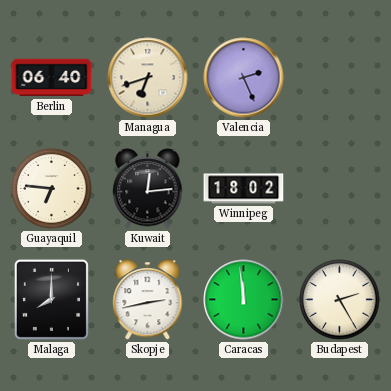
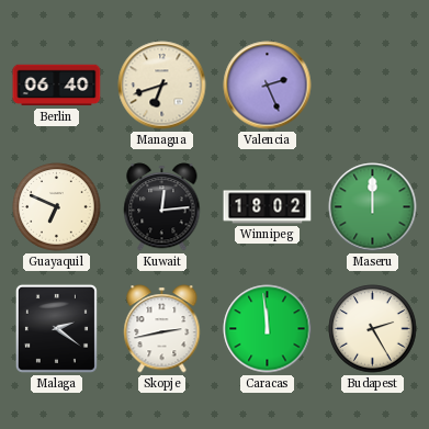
Guayaquil: 6:46 -> 6:49 (57, 207)
Maseru: none -> 12:00 (373, 207)
Malaga: 8:00 -> 2:21 (56, 328)
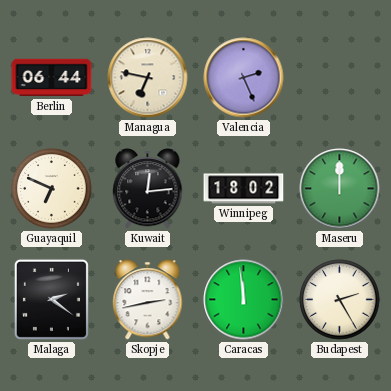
Berlin: 06:40 -> 06:44 (52, 78)
Managua: 6:42 -> 6:47 (148, 78)
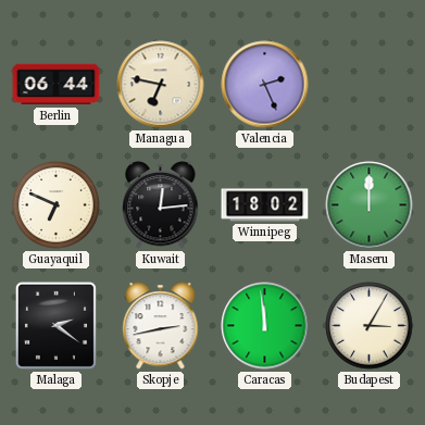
Budapest: 2:25 -> 3:05 (370, 326)
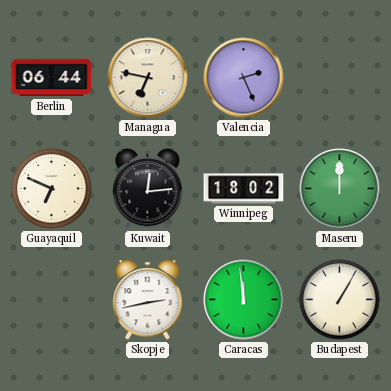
Malaga: 2:21 -> none (55, 325)
Budapest: 3:05 -> 1:05 (340, 300)
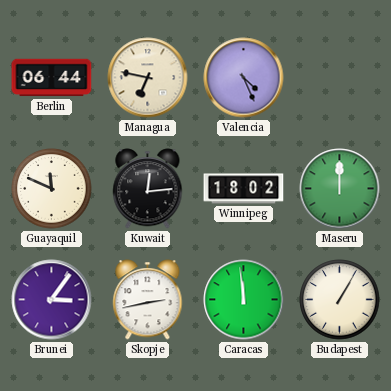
Valencia: 2:26 -> 4:26 (244, 78)
Guayaquil: 6:49 -> 11:49 (52, 189)
Brunei: none -> 3:06 (52, 300)
